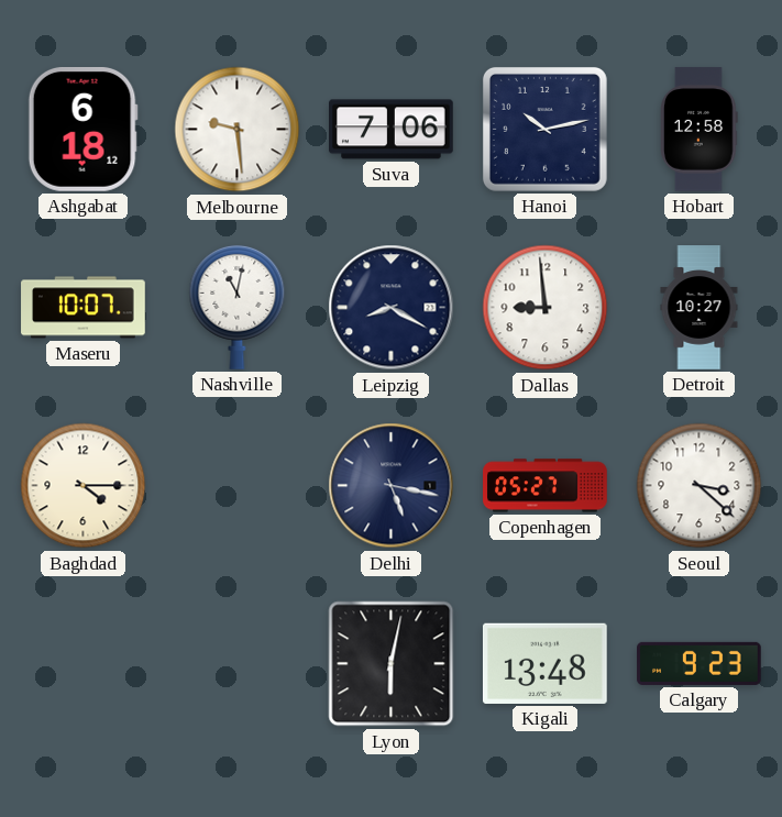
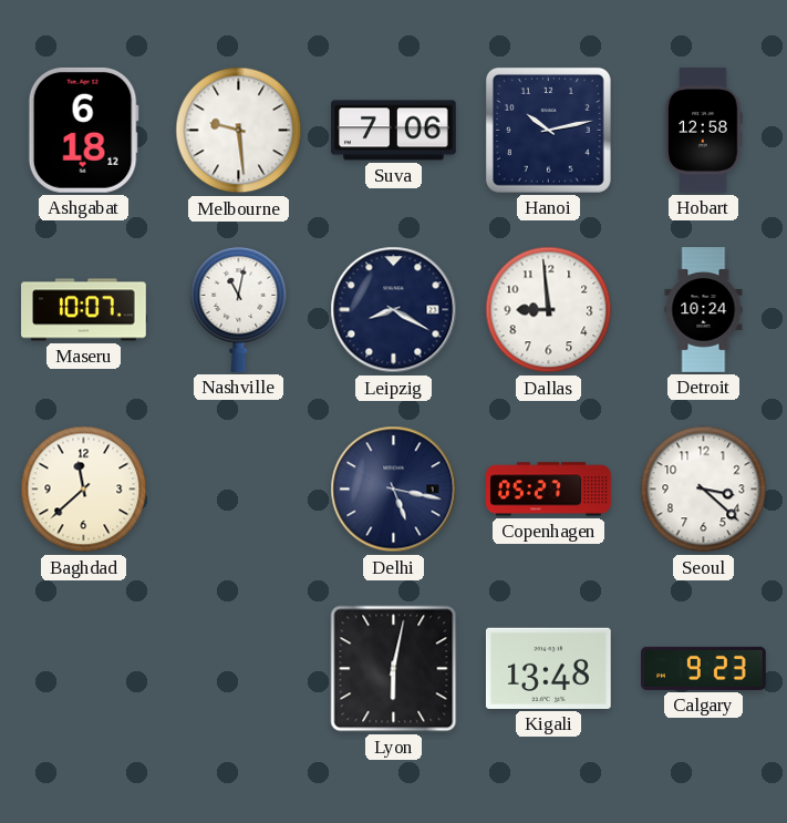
Detroit: 10:27 -> 10:24 (704, 310)
Baghdad: 4:15 -> 11:38 (84, 490)
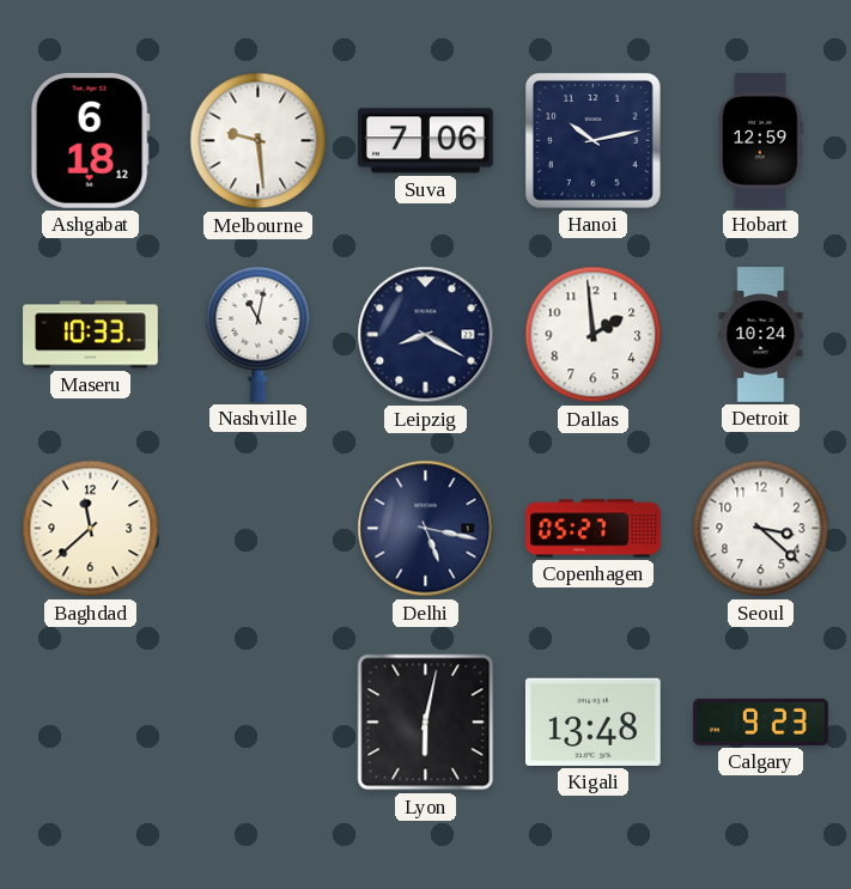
Hobart: 12:58 -> 12:59 (761, 141)
Maseru: 10:07 -> 10:33 (91, 335)
Dallas: 8:59 -> 1:59 (594, 335)
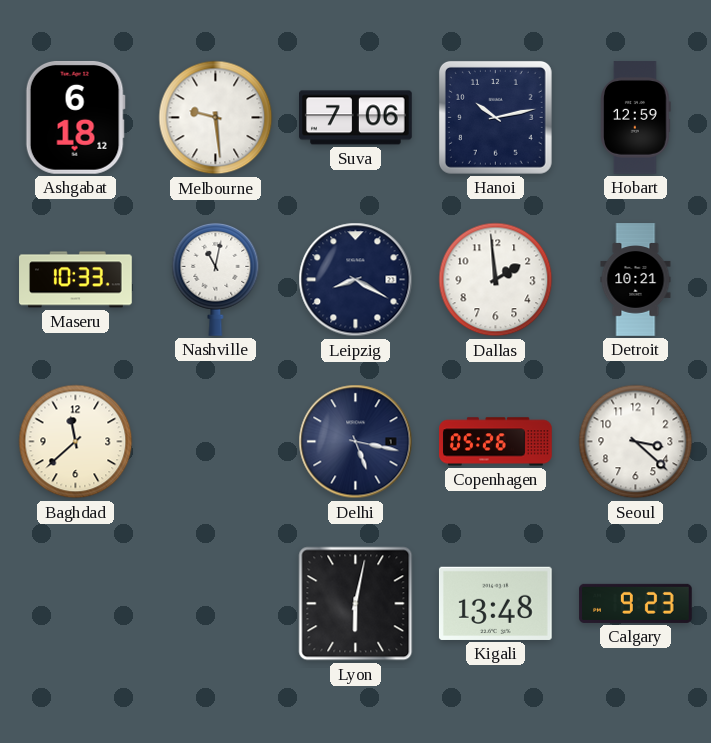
Detroit: 10:24 -> 10:21 (636, 280)
Copenhagen: 05:27 -> 05:26 (496, 442)
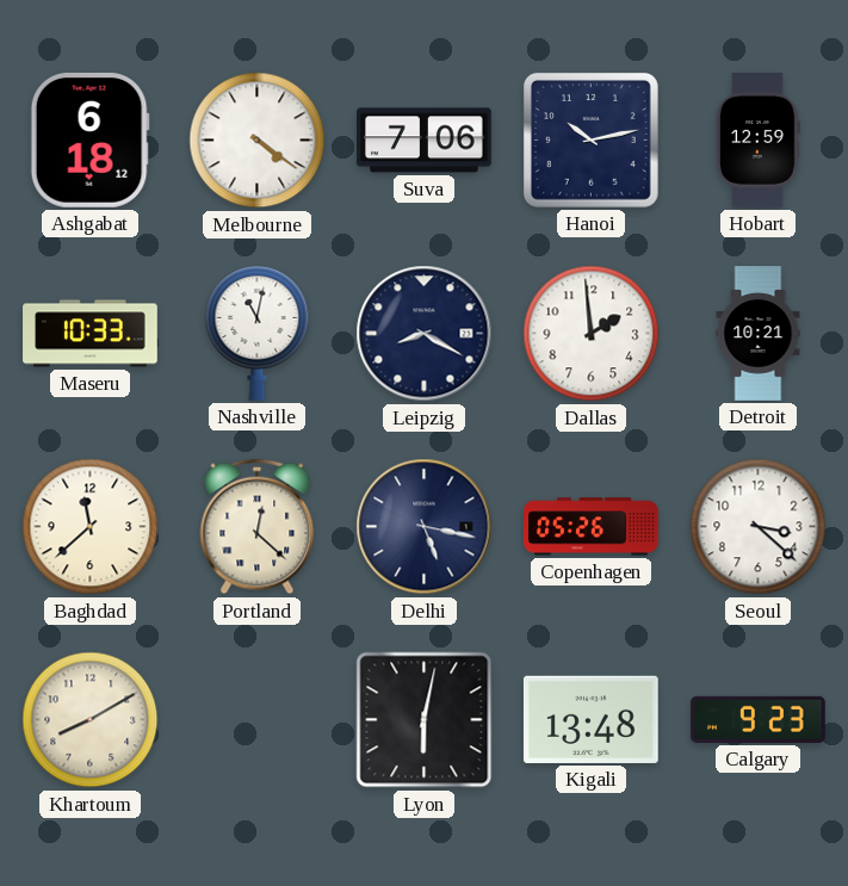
Melbourne: 9:29 -> 4:21 (258, 141)
Portland: none -> 12:22 (258, 527)
Khartoum: none -> 8:10 (91, 720)
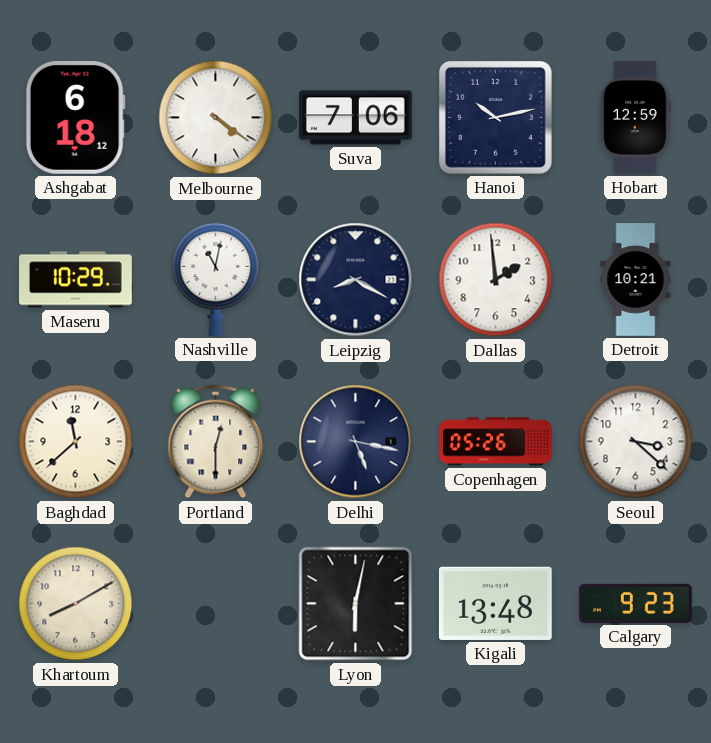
Maseru: 10:33 -> 10:29 (76, 280)
Portland: 12:22 -> 12:30 (216, 442)
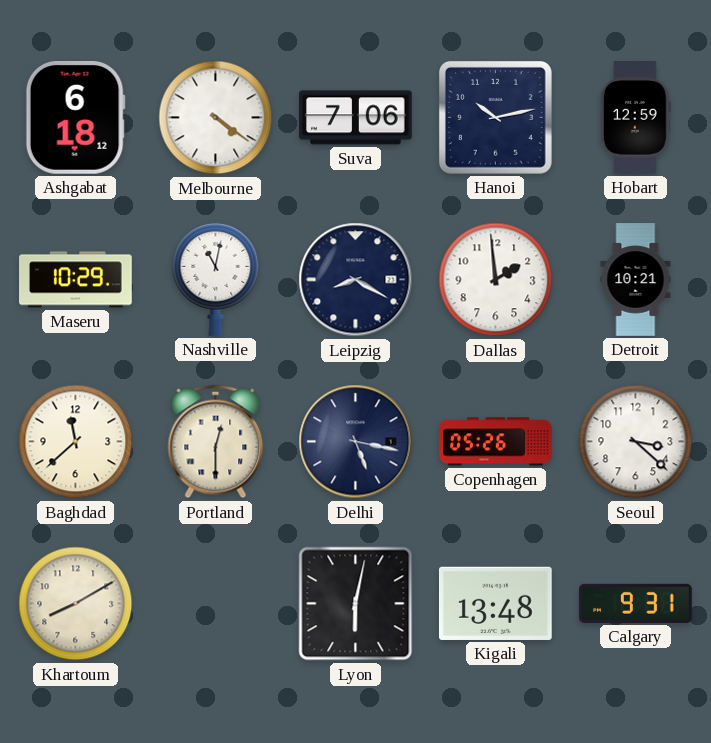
Calgary: 9:23 -> 9:31 (636, 603)
